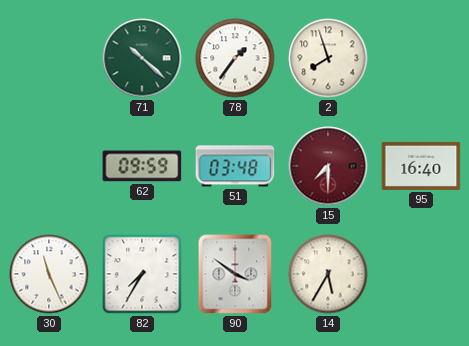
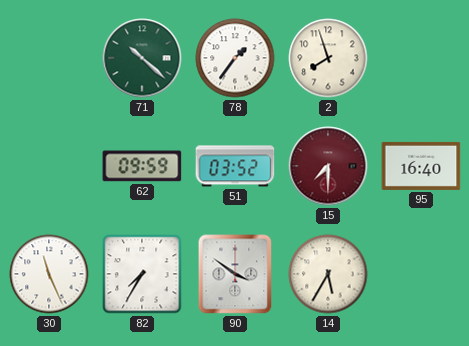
51: 03:48 -> 03:52 (235, 166)
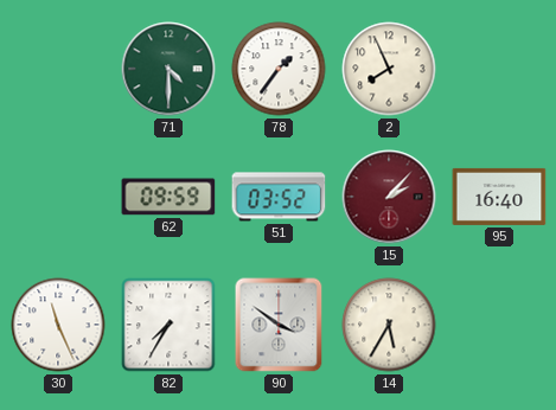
71: 10:22 -> 4:30 (168, 69)
2: 7:57 -> 7:56 (389, 69)
15: 7:30 -> 2:07 (389, 197)
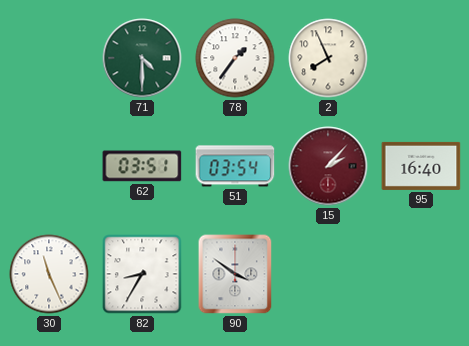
62: 09:59 -> 03:51 (142, 166)
51: 03:52 -> 03:54 (235, 166)
82: 7:35 -> 8:35 (142, 274)
14: 5:35 -> none (389, 325)
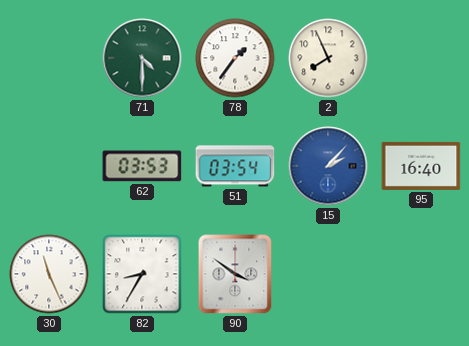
62: 03:51 -> 03:53 (142, 166)
15 dial: burgundy -> blue (328, 166)
